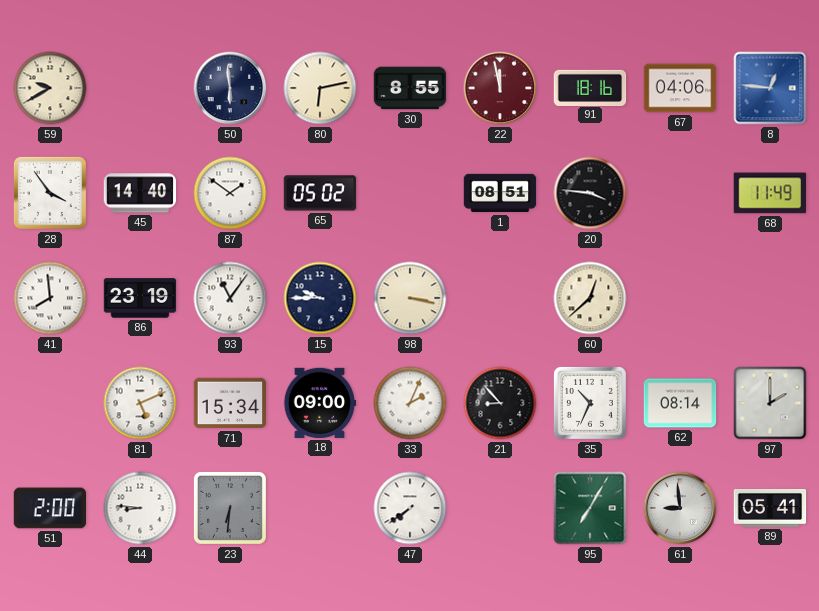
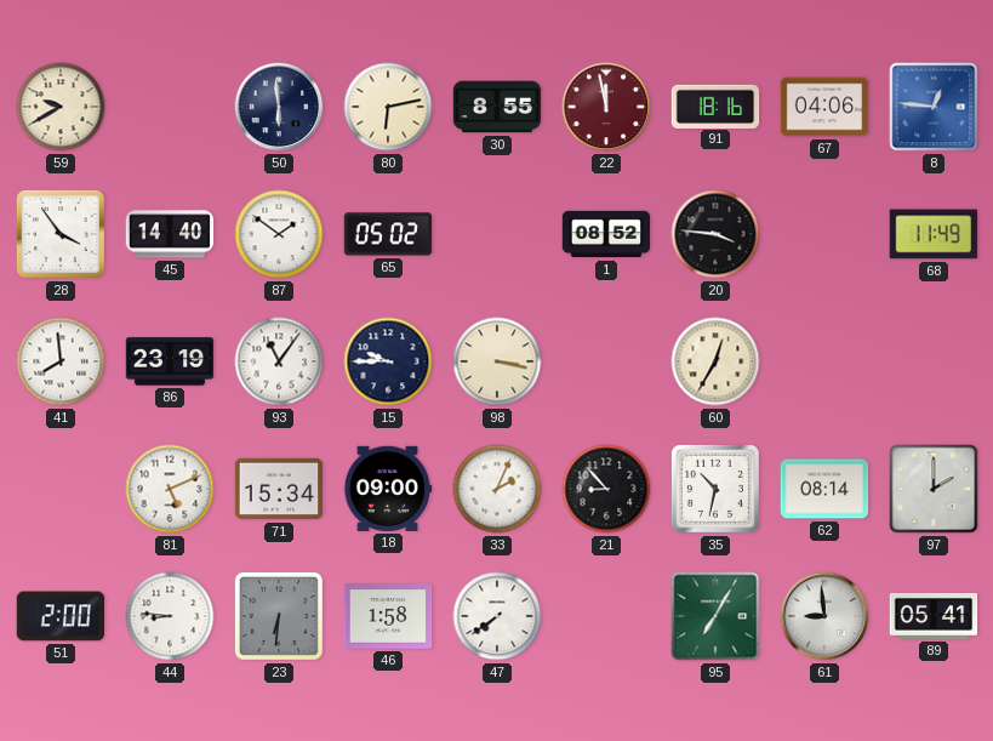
1: 08:51 -> 08:52 (606, 234)
60: 12:38 -> 12:35 (715, 361)
35: 10:34 -> 10:32 (715, 489)
46: none -> 1:58 (388, 616)
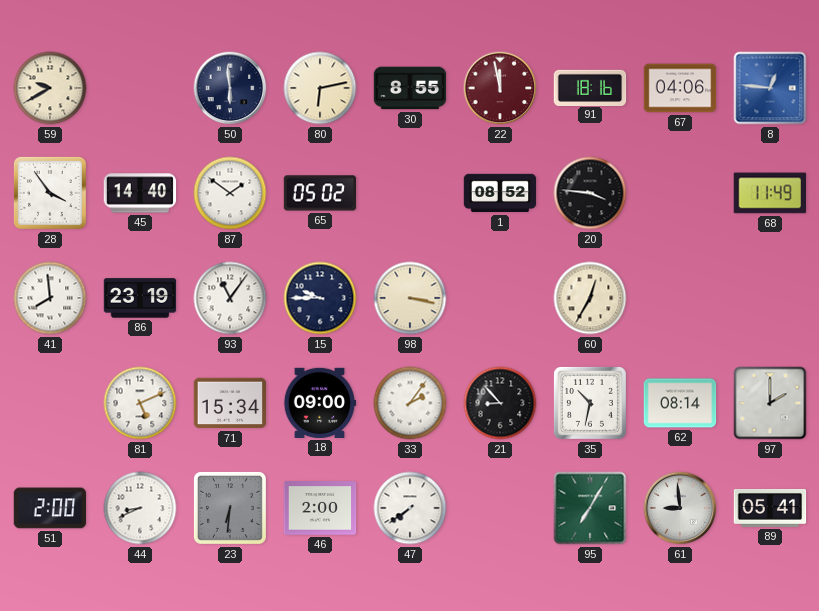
33: 2:04 -> 2:06 (410, 403)
44: 8:46 -> 8:41 (140, 508)
46: 1:58 -> 2:00 (320, 508)
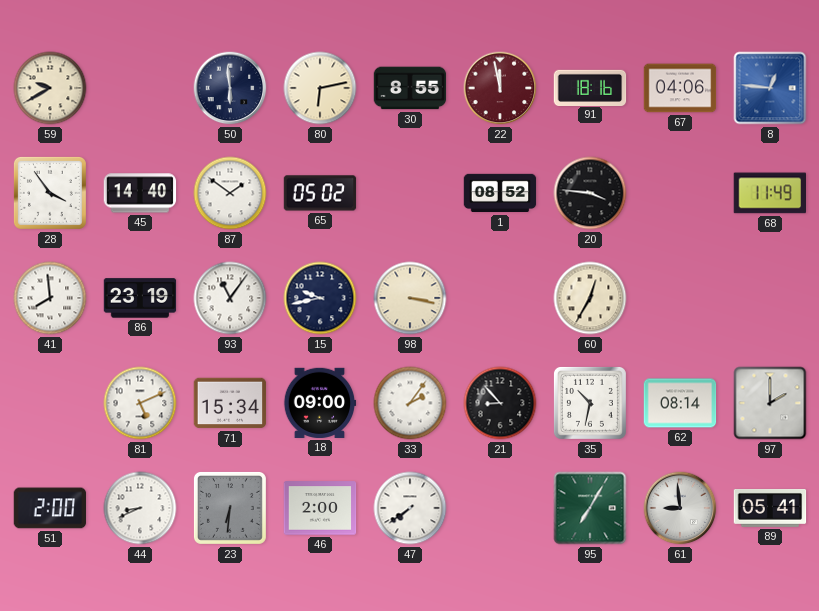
15: 9:45 -> 9:43 (320, 298)
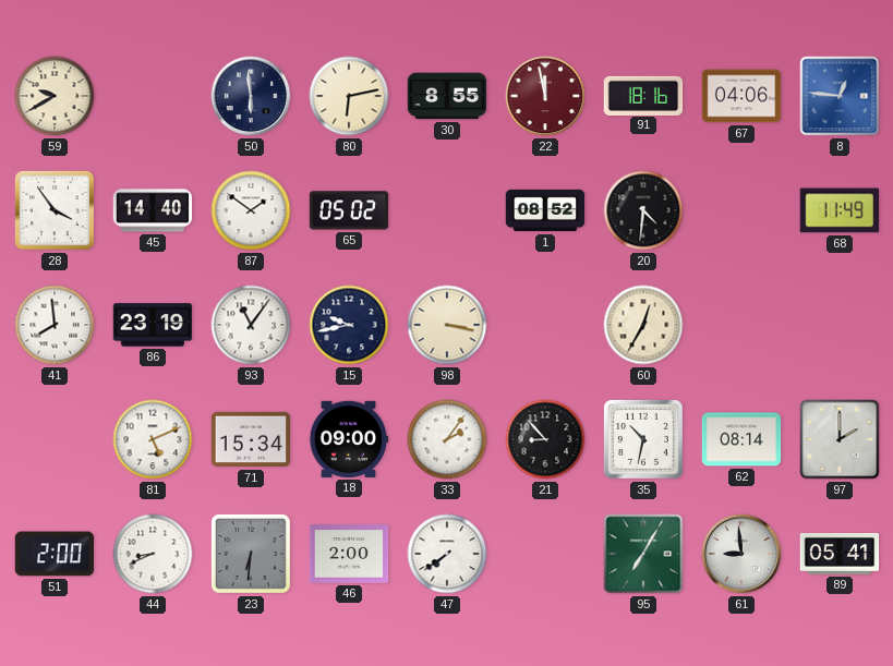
20: 3:46 -> 4:31 (643, 210)
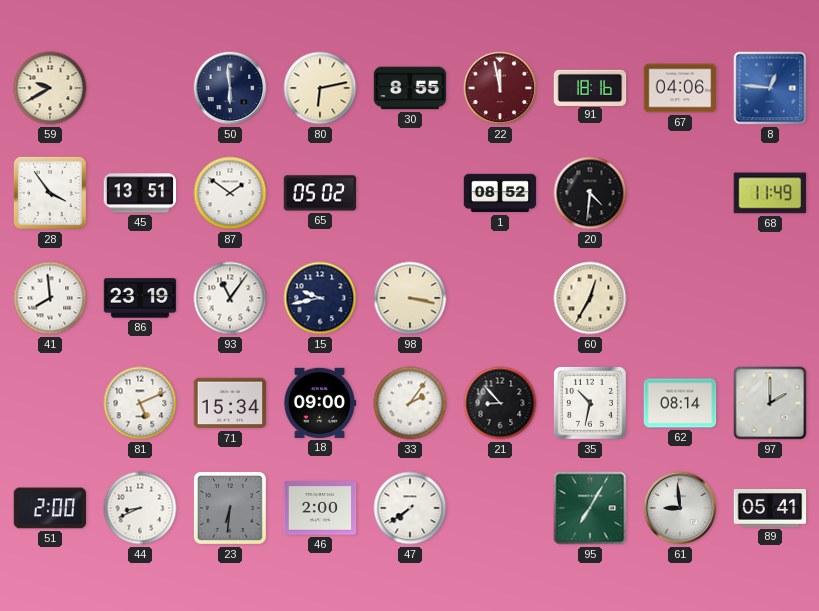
45: 14:40 -> 13:51 (140, 193)
